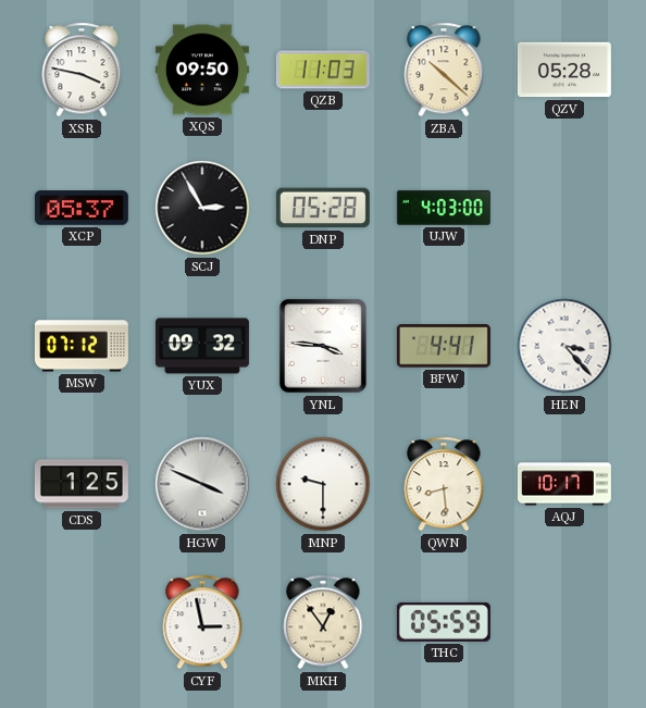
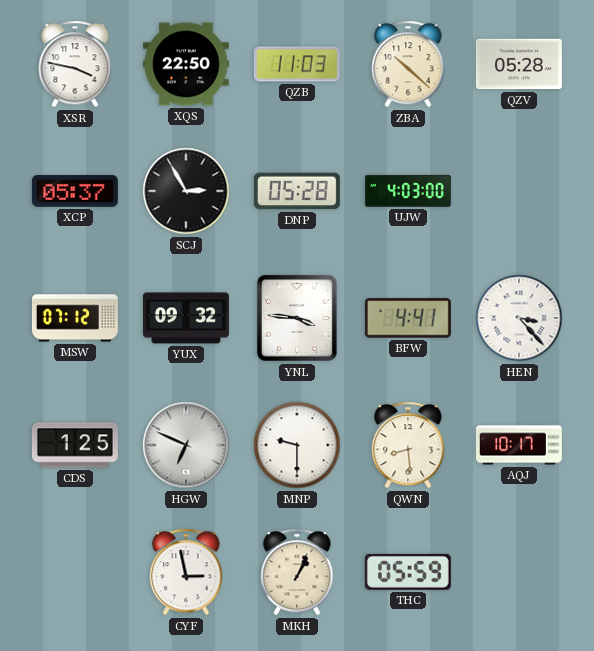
XQS: 09:50 -> 22:50 (186, 64)
HGW: 3:49 -> 6:49 (186, 445)
MKH: 12:54 -> 1:04 (297, 572)
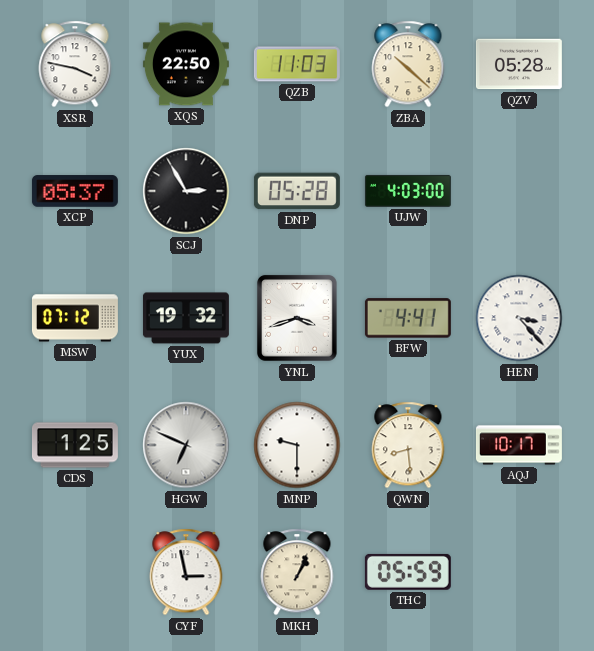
YUX: 09:32 -> 19:32 (186, 318)
YNL: 3:46 -> 3:42 (297, 318)
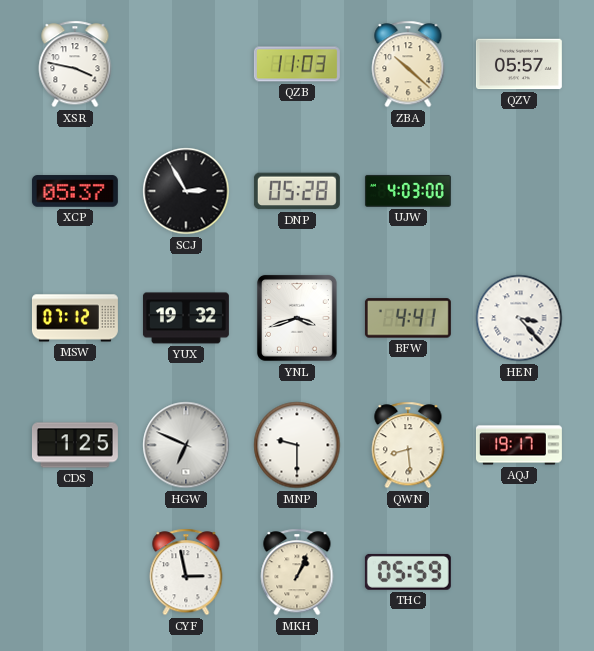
XQS: 22:50 -> none (186, 64)
QZV: 05:28 -> 05:57 (519, 64)
AQJ: 10:17 -> 19:17 (519, 445)
